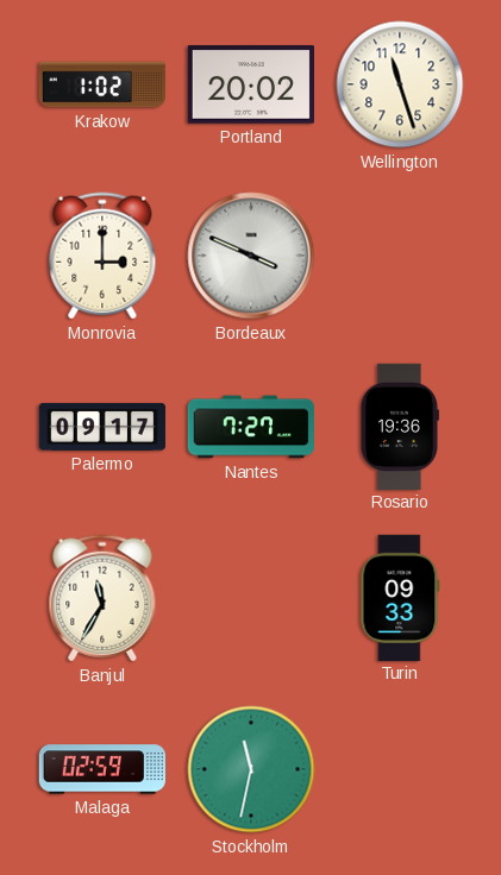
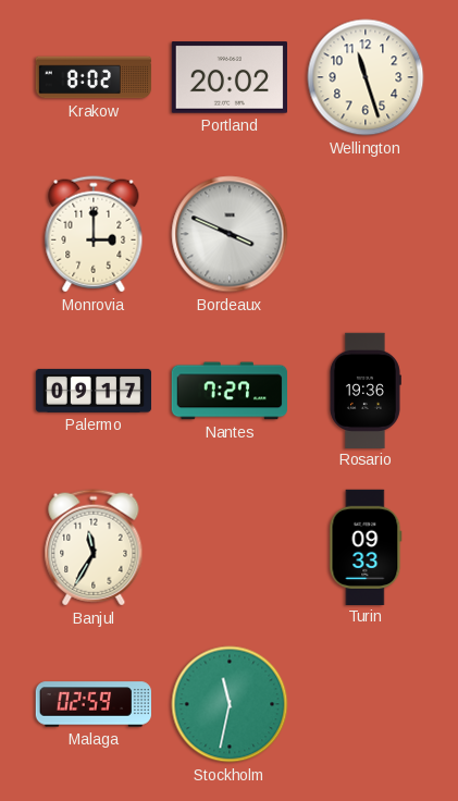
Krakow: 1:02 -> 8:02 (94, 77)
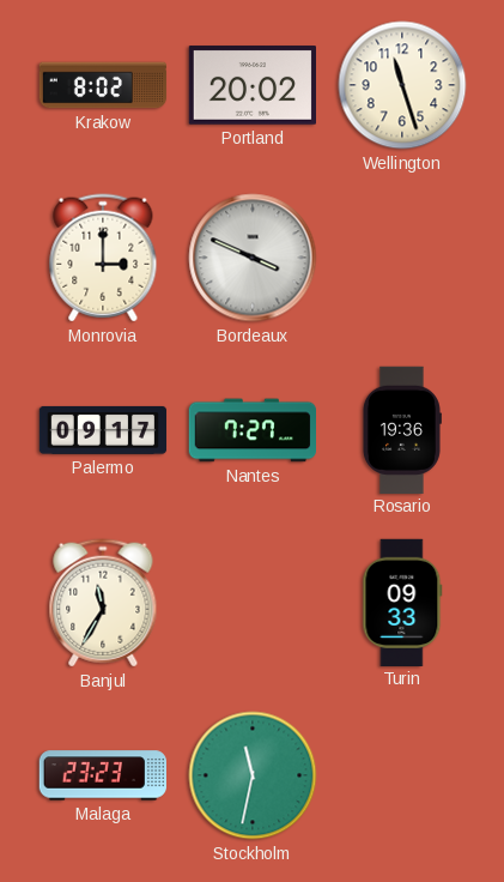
Malaga: 02:59 -> 23:23 (102, 775)
